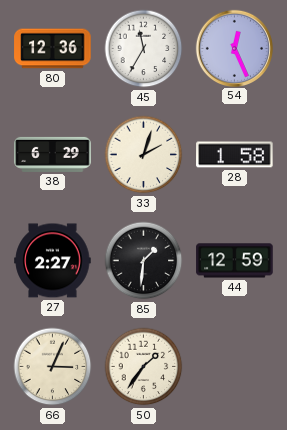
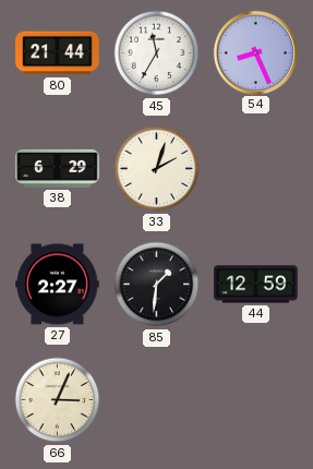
80: 12:36 -> 21:44 (58, 53)
54: 12:26 -> 8:26 (255, 52)
28: 1:58 -> none (235, 155)
50: 1:36 -> none (144, 367)
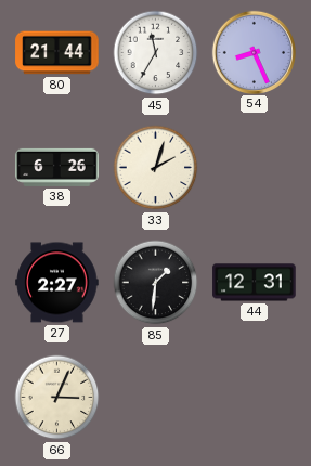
38: 6:29 -> 6:26 (57, 167)
44: 12:59 -> 12:31 (255, 283)
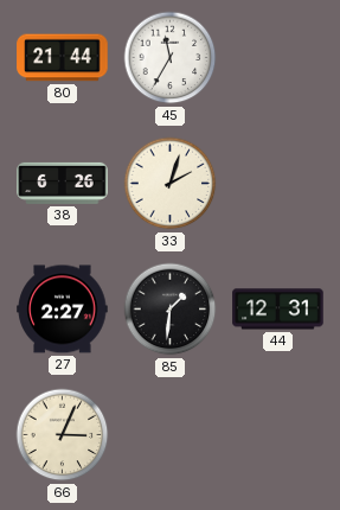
54: 8:26 -> none (254, 52)
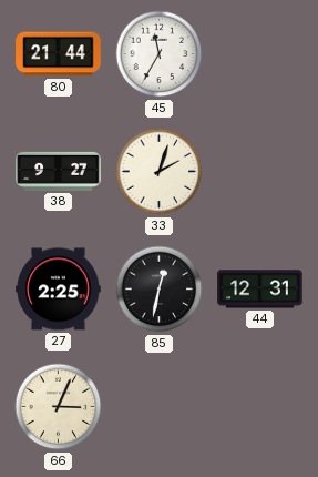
38: 6:26 -> 9:27 (59, 171)
27: 2:27 -> 2:25 (59, 290)
85: 1:31 -> 12:32 (160, 290)
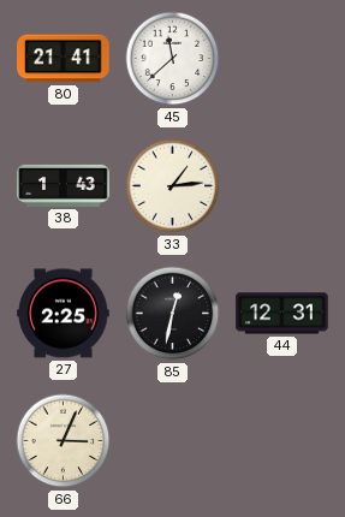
80: 21:44 -> 21:41 (64, 59)
45: 11:35 -> 11:38 (173, 59)
38: 9:27 -> 1:43 (64, 185)
33: 2:03 -> 1:14 (173, 186)
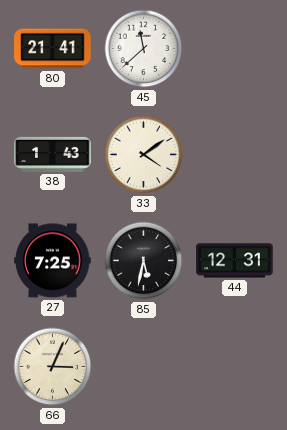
33: 1:14 -> 4:09 (144, 155)
27: 2:25 -> 7:25 (53, 261)
85: 12:32 -> 5:32 (144, 261)
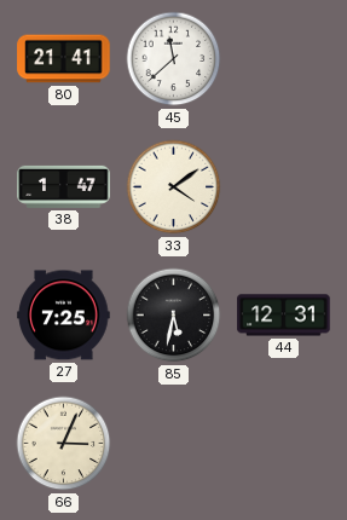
38: 1:43 -> 1:47 (64, 186)
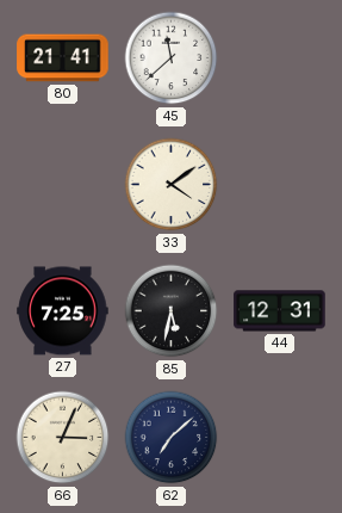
38: 1:47 -> none (64, 186)
62: none -> 7:08 (172, 438)
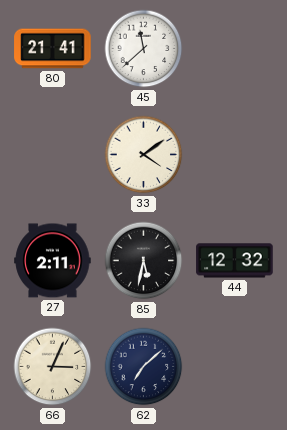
27: 7:25 -> 2:11 (53, 261)
44: 12:31 -> 12:32 (235, 261)
